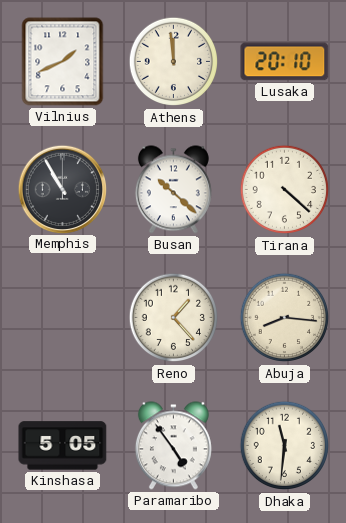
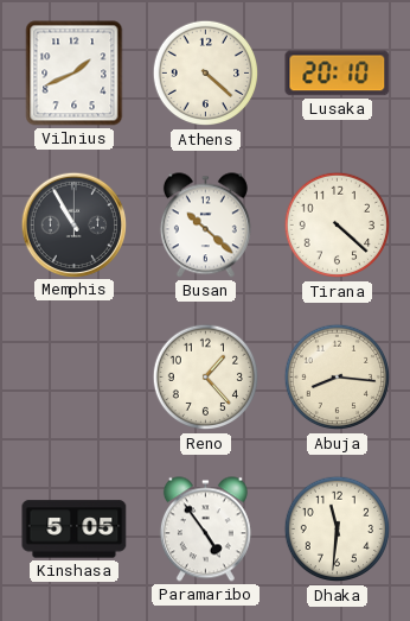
Athens: 11:59 -> 4:22 (206, 74)
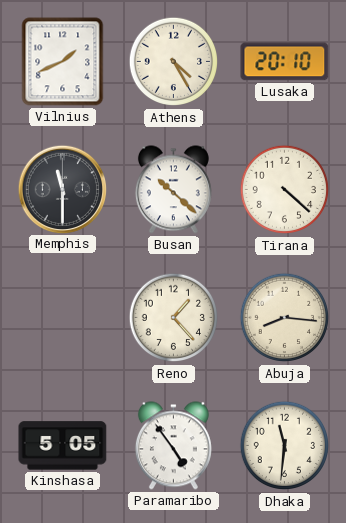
Athens: 4:22 -> 4:25 (174, 62)
Memphis: 10:55 -> 11:30 (62, 189)
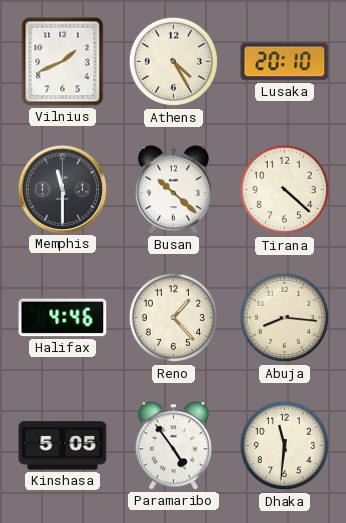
Halifax: none -> 4:46 (63, 318)
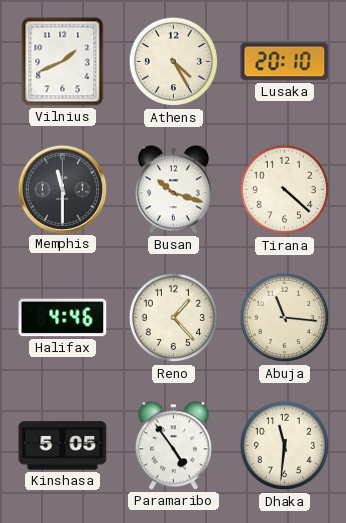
Busan: 10:22 -> 10:18 (173, 190)
Abuja: 8:16 -> 11:16 (285, 318)
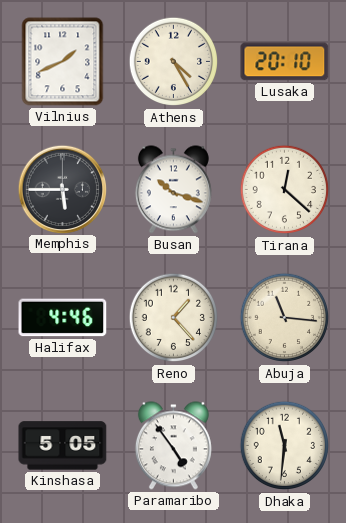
Memphis: 11:30 -> 5:45 (62, 189)
Tirana: 4:22 -> 12:22 (285, 190)
